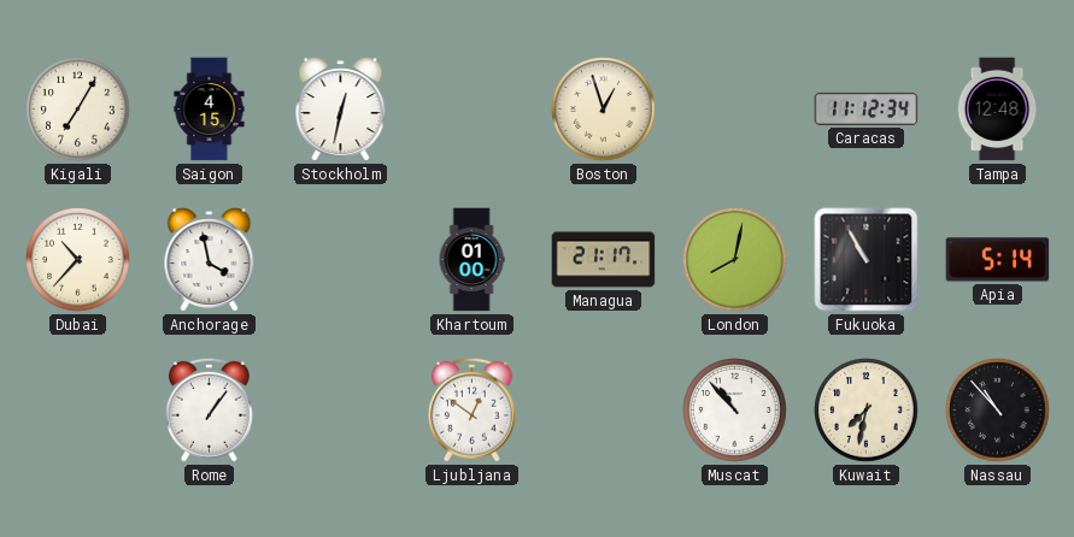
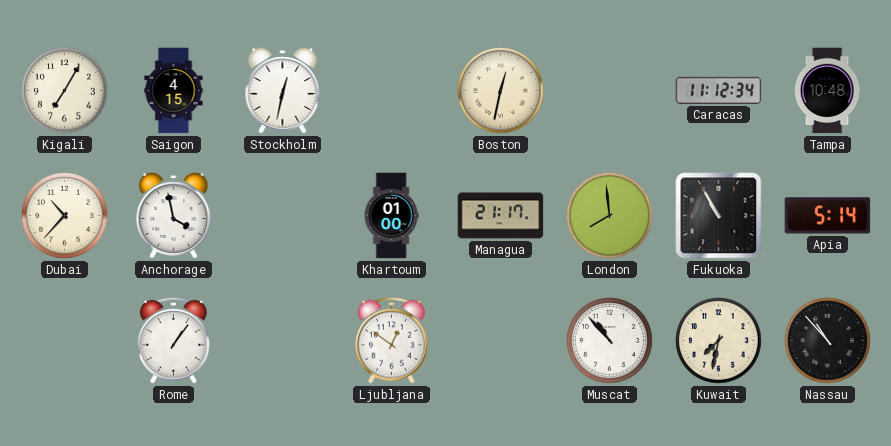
Boston: 12:57 -> 12:32 (501, 91)
Tampa: 12:48 -> 10:48 (827, 91)
London: 8:02 -> 7:59 (610, 216)
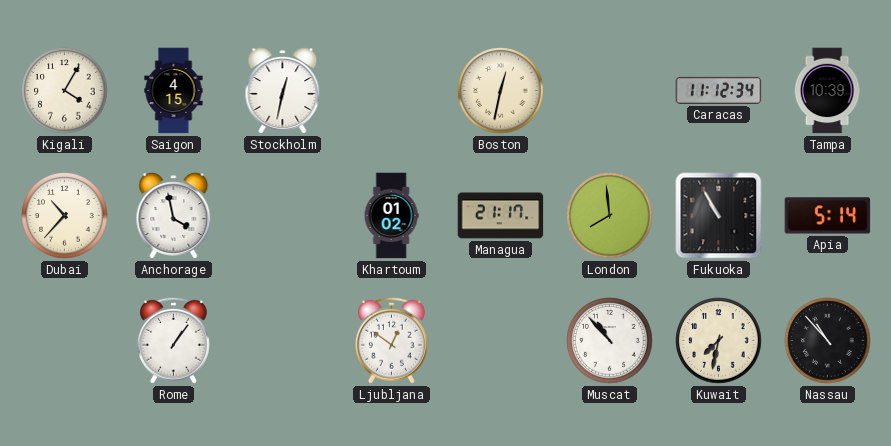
Kigali: 7:05 -> 4:05 (65, 91)
Tampa: 10:48 -> 10:39 (827, 91)
Khartoum: 01:00 -> 01:02 (391, 216)
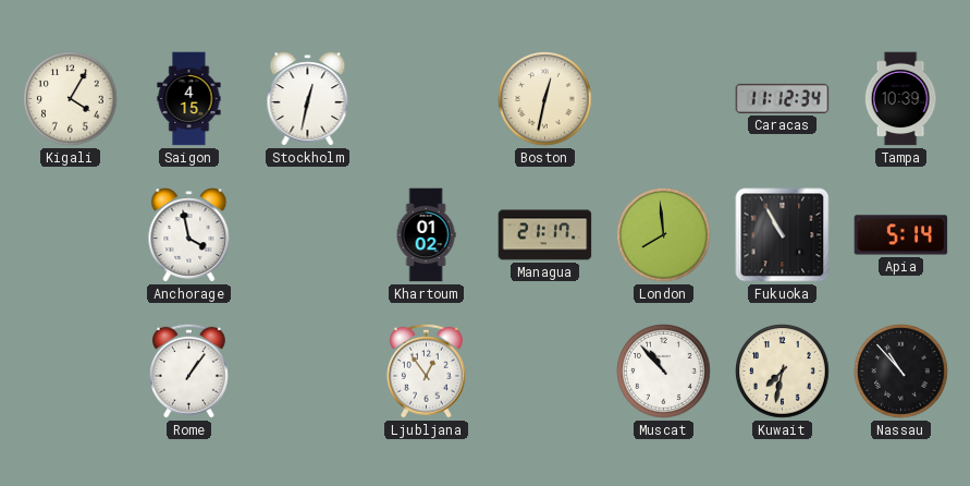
Dubai: 10:37 -> none (65, 216)
Ljubljana: 12:51 -> 12:54 (426, 370)
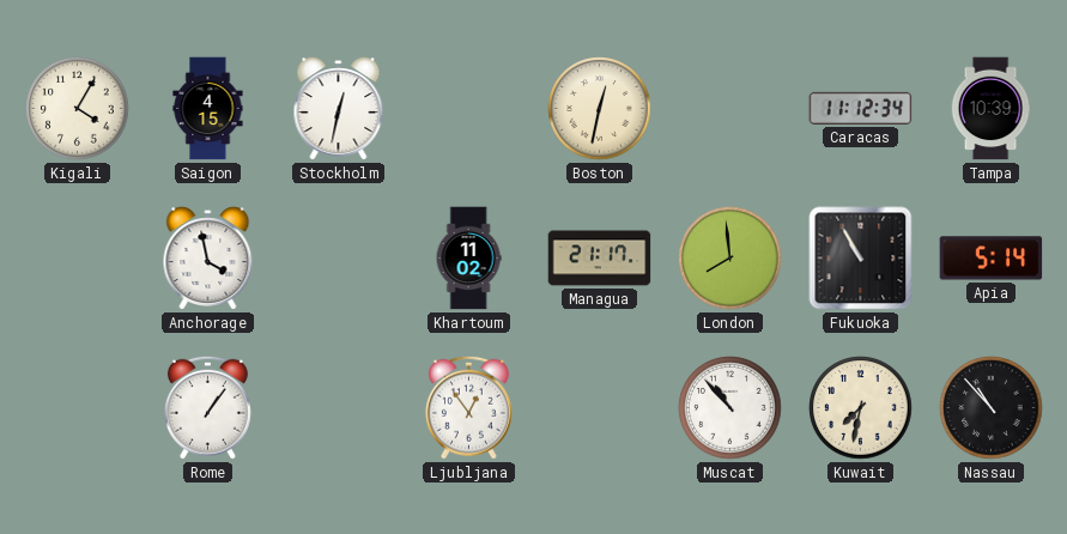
Khartoum: 01:02 -> 11:02 (468, 259)
